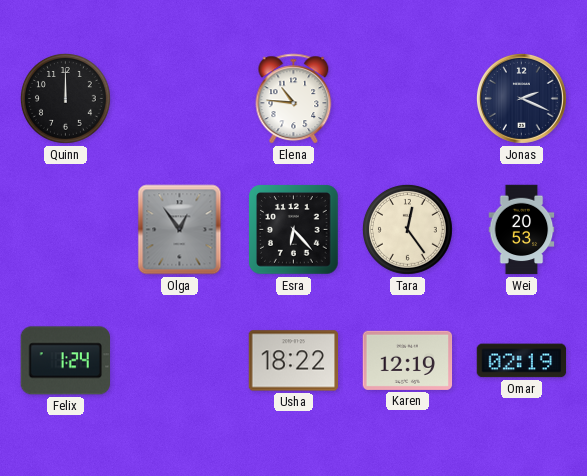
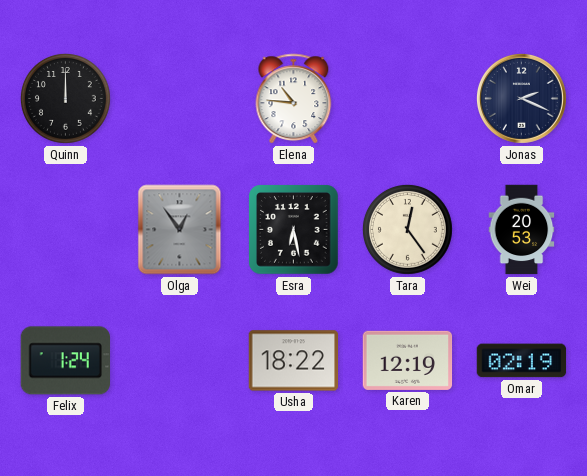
Esra: 6:23 -> 6:28 (294, 230)
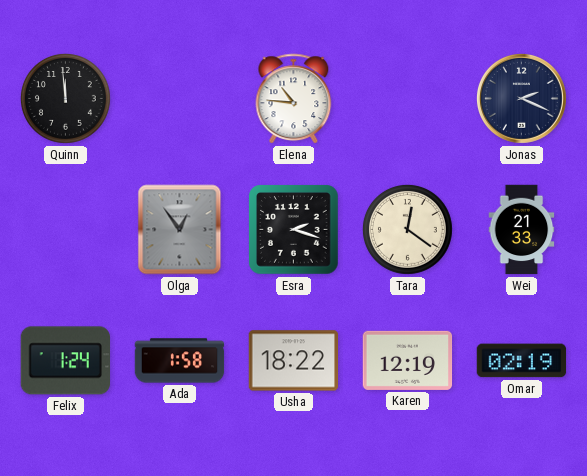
Quinn: 12:00 -> 11:59 (66, 99)
Esra: 6:28 -> 2:18 (294, 230)
Tara: 12:24 -> 12:21 (408, 230)
Wei: 20:53 -> 21:33 (522, 230)
Ada: none -> 1:58 (180, 361)
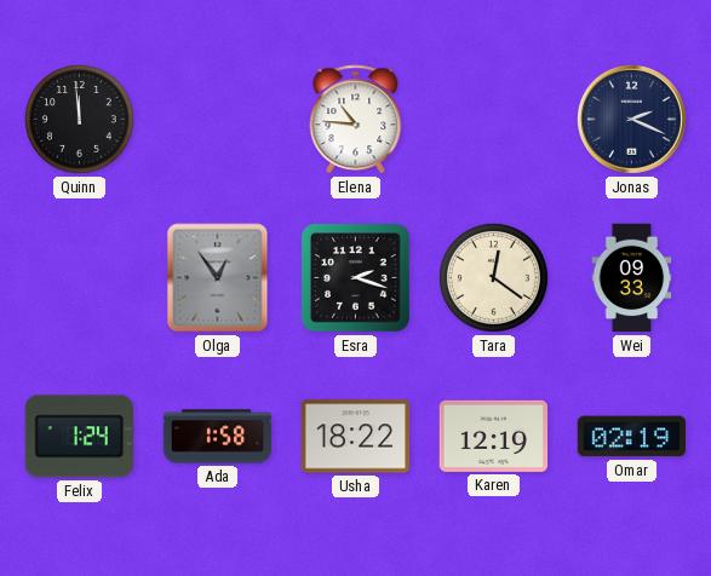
Wei: 21:33 -> 09:33 (632, 278)
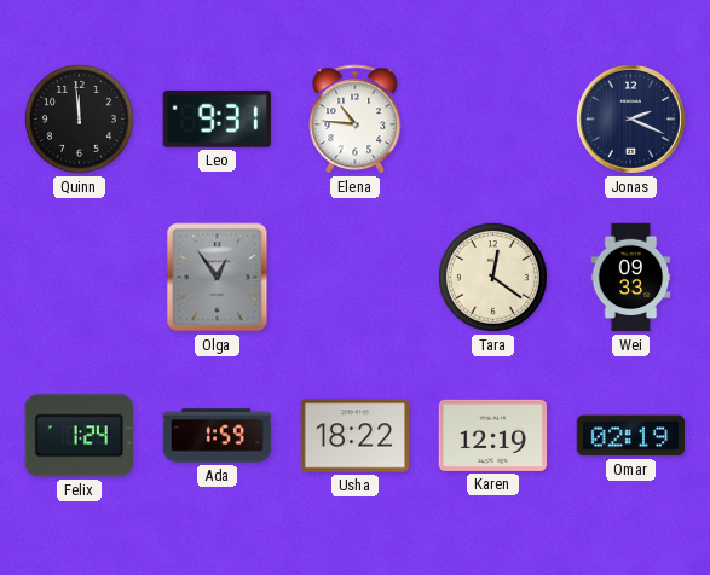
Leo: none -> 9:31 (217, 118)
Esra: 2:18 -> none (356, 278)
Ada: 1:58 -> 1:59 (218, 436)
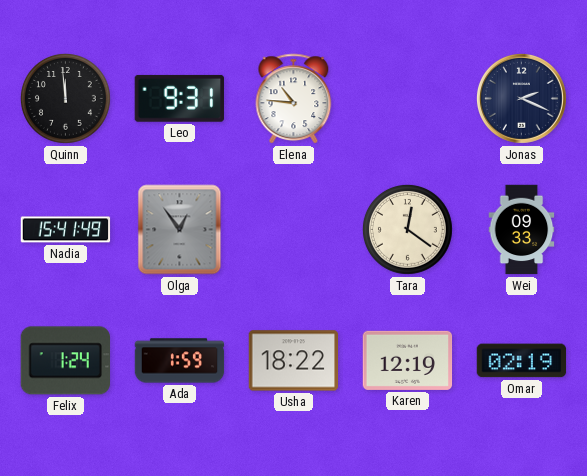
Nadia: none -> 15:41 (66, 230)
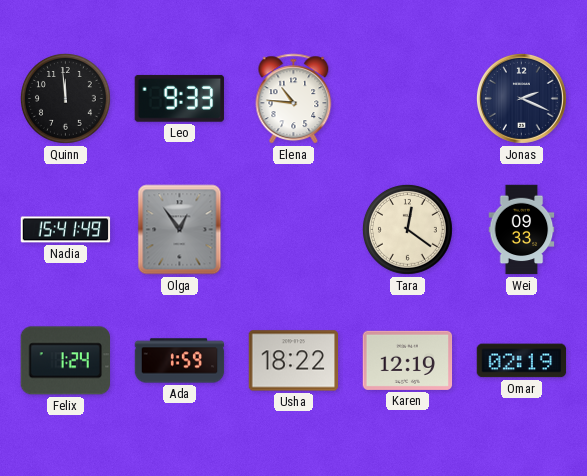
Leo: 9:31 -> 9:33 (179, 98)
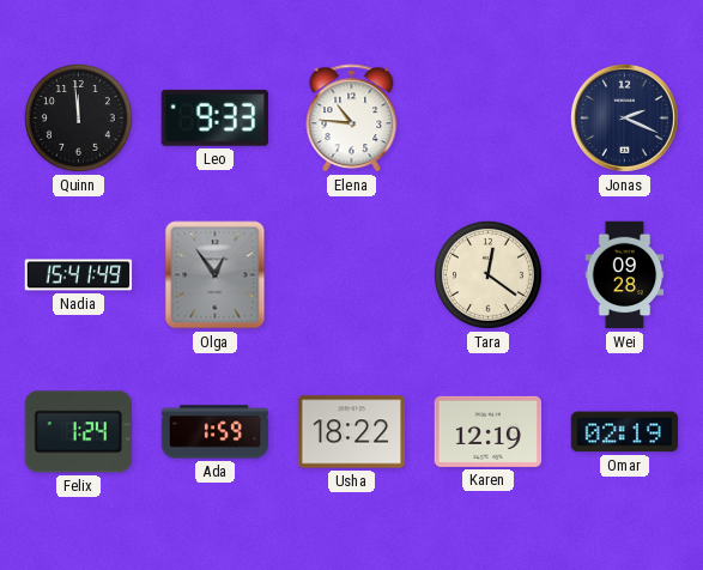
Wei: 09:33 -> 09:28 (625, 275)
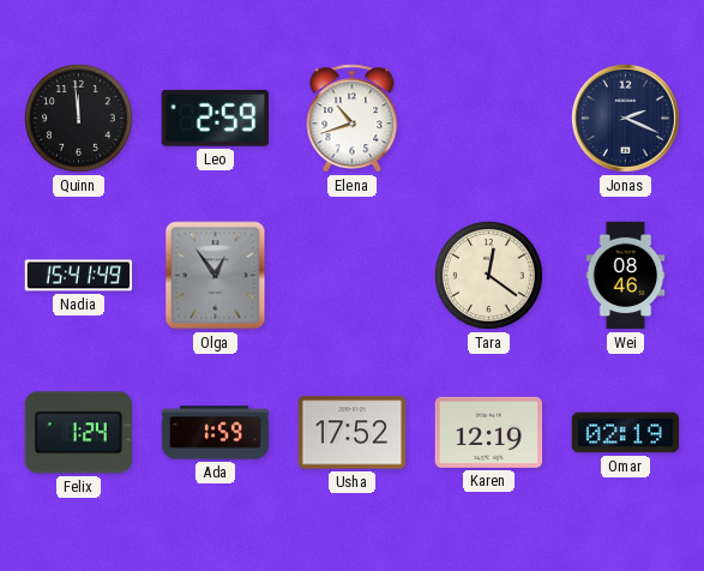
Leo: 9:33 -> 2:59 (215, 118)
Elena: 10:46 -> 10:42 (353, 119)
Wei: 09:28 -> 08:46 (626, 276)
Usha: 18:22 -> 17:52 (353, 433)
